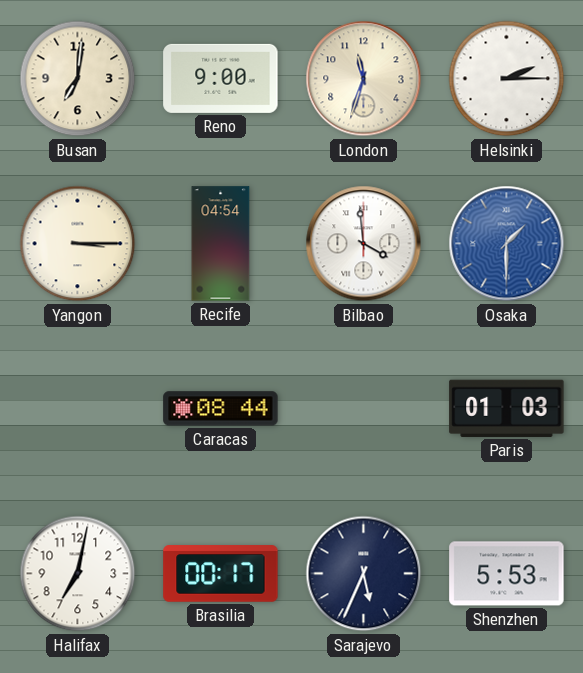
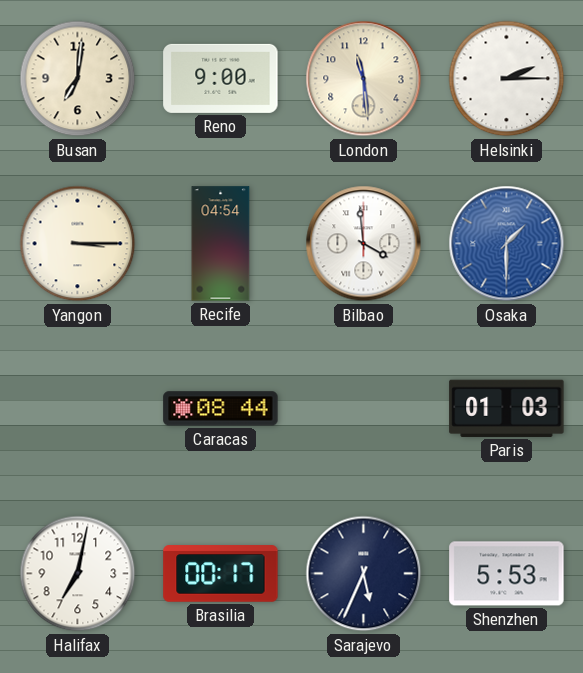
London: 11:33 -> 11:29 (364, 79)
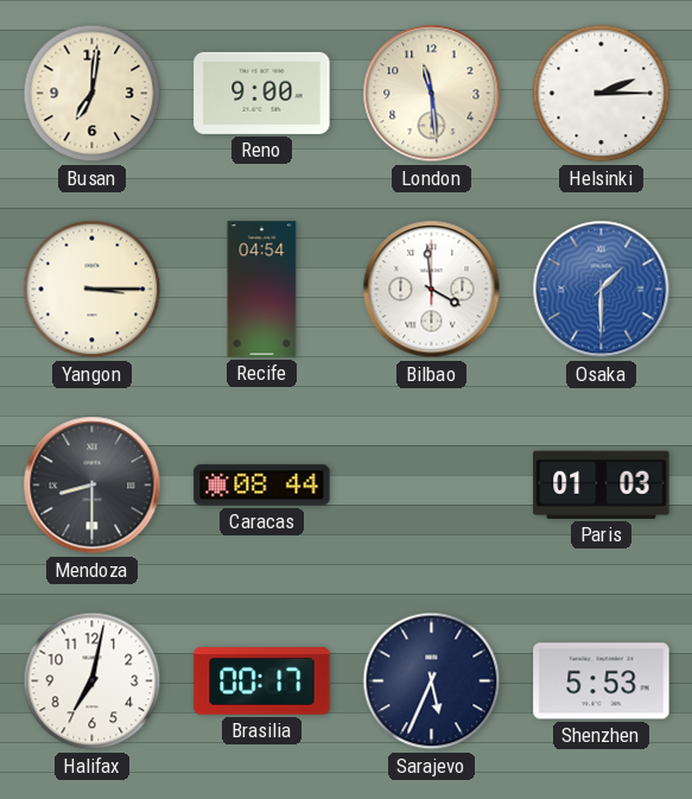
Mendoza: none -> 8:30 (93, 486)
